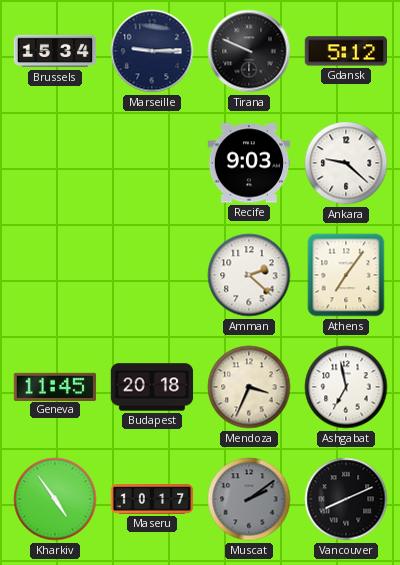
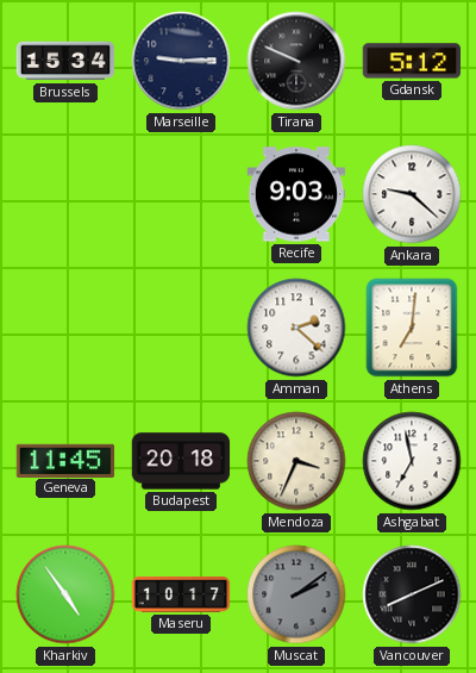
Athens: 7:06 -> 7:01 (412, 328)
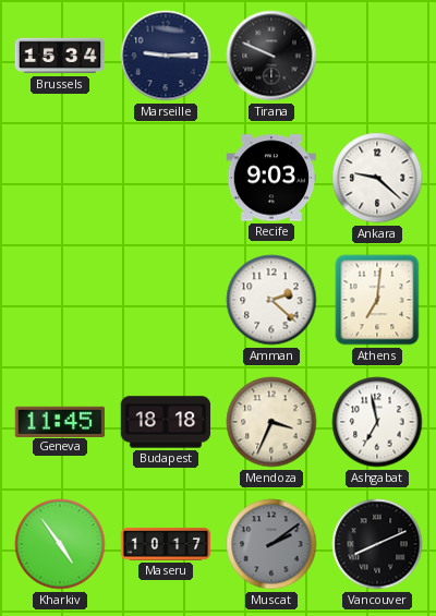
Gdansk: 5:12 -> none (412, 61)
Budapest: 20:18 -> 18:18 (166, 422)
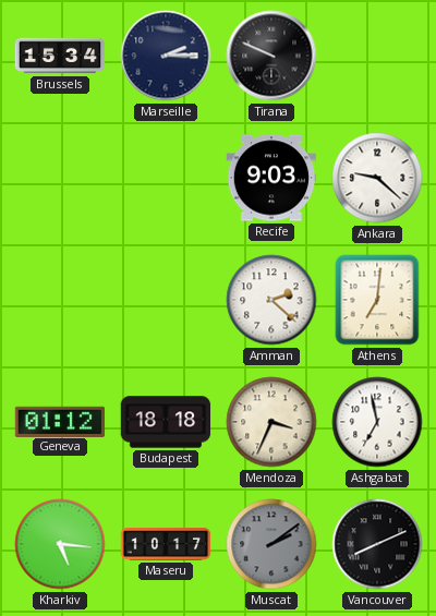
Marseille: 9:15 -> 2:15 (166, 56)
Geneva: 11:45 -> 01:12 (60, 421)
Kharkiv: 4:54 -> 5:16 (60, 544)
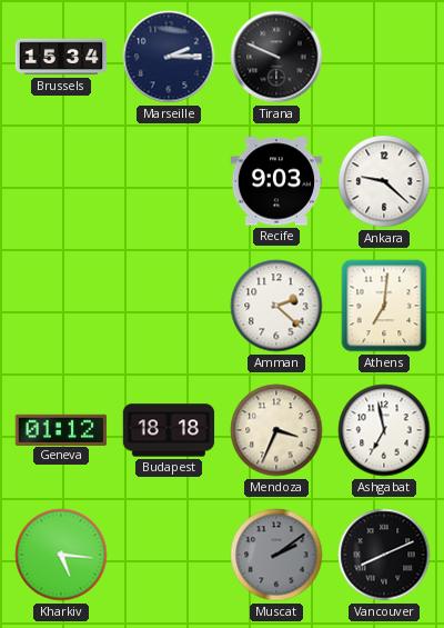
Maseru: 10:17 -> none (166, 545)
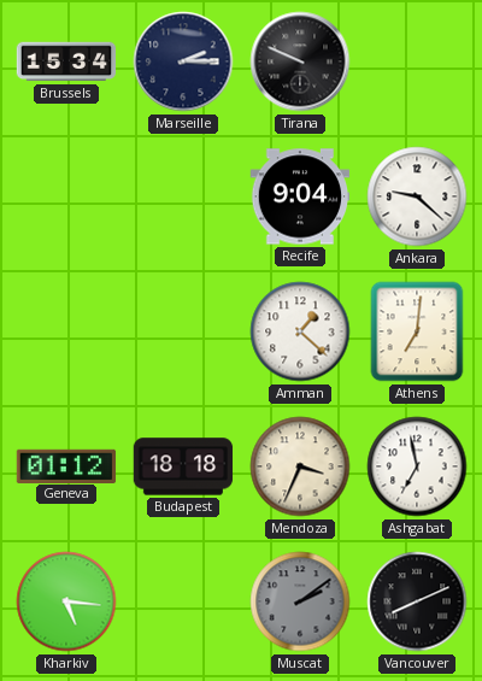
Recife: 9:03 -> 9:04 (300, 196)
Amman: 2:22 -> 1:22 (300, 331)
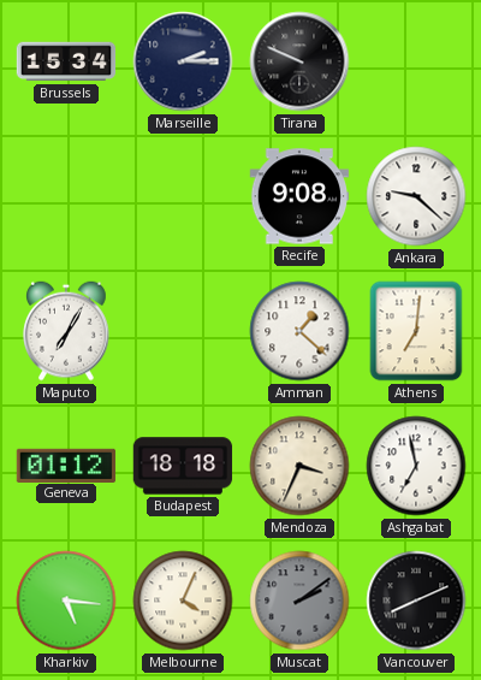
Recife: 9:04 -> 9:08 (299, 196)
Maputo: none -> 7:05 (67, 331)
Melbourne: none -> 4:04 (183, 601)
